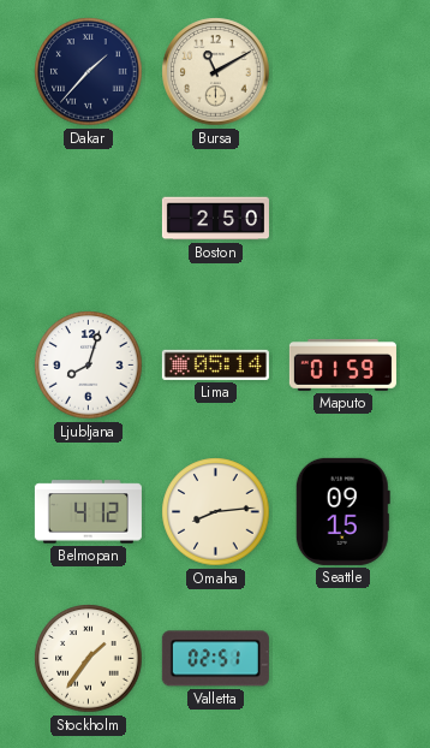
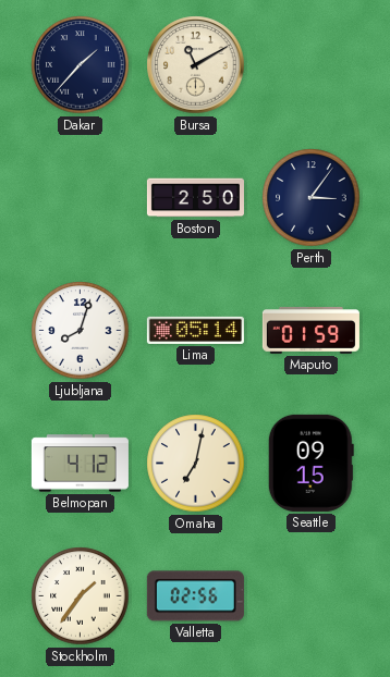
Perth: none -> 3:06 (312, 198)
Omaha: 8:14 -> 7:02 (196, 464)
Valletta: 02:51 -> 02:56 (195, 596)
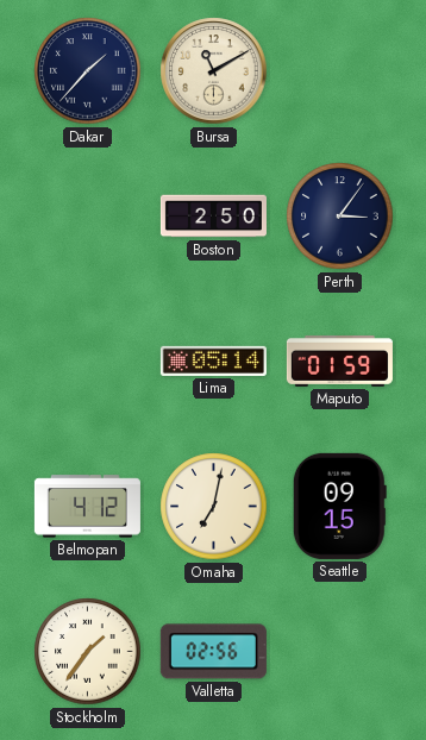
Ljubljana: 8:03 -> none (81, 331)
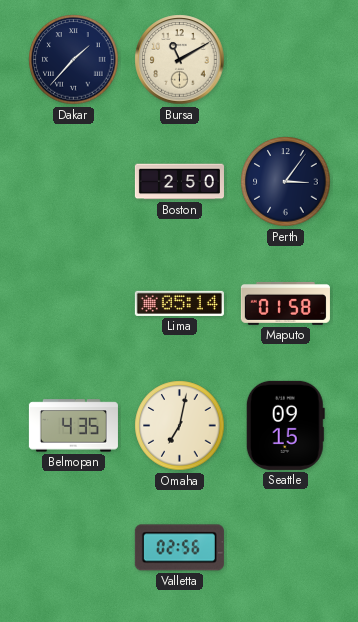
Maputo: 01:59 -> 01:58 (285, 303)
Belmopan: 4:12 -> 4:35 (73, 426)
Stockholm: 1:36 -> none (88, 652)
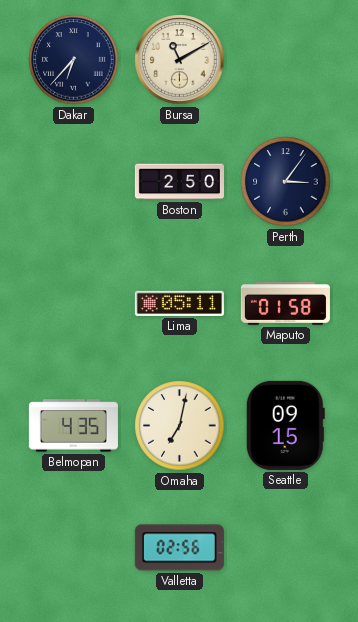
Dakar: 1:37 -> 6:37 (74, 60)
Lima: 05:14 -> 05:11 (179, 303)
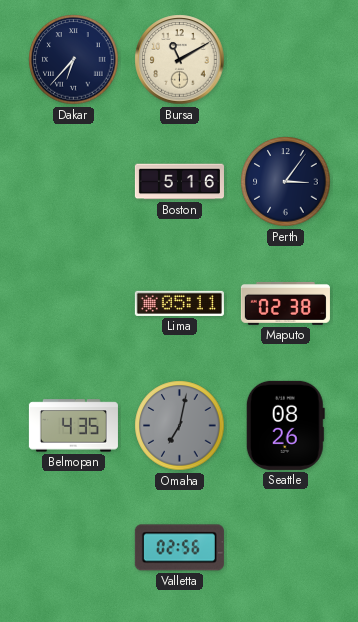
Boston: 2:50 -> 5:16 (179, 182)
Maputo: 01:58 -> 02:38 (285, 303)
Omaha dial: cream -> grey (180, 426)
Seattle: 09:15 -> 08:26 (285, 425)
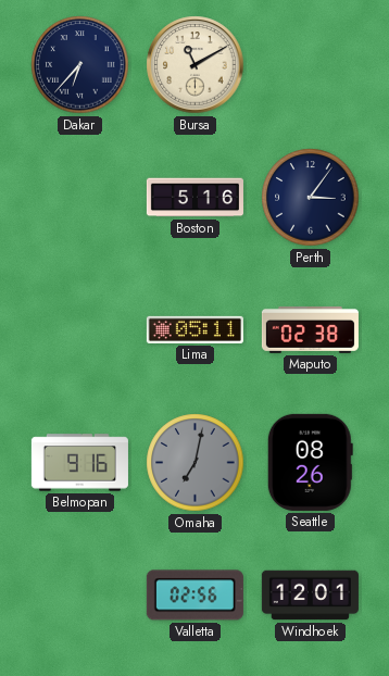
Belmopan: 4:35 -> 9:16 (79, 463)
Windhoek: none -> 12:01 (310, 596)
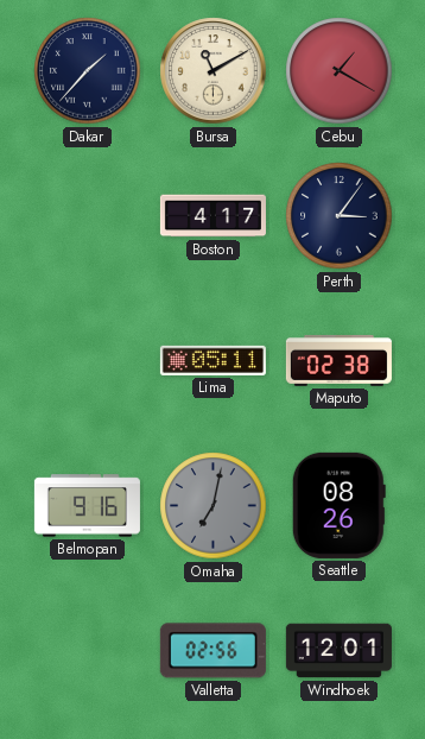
Dakar: 6:37 -> 1:37 (88, 71)
Cebu: none -> 1:20 (340, 71)
Boston: 5:16 -> 4:17 (213, 216)
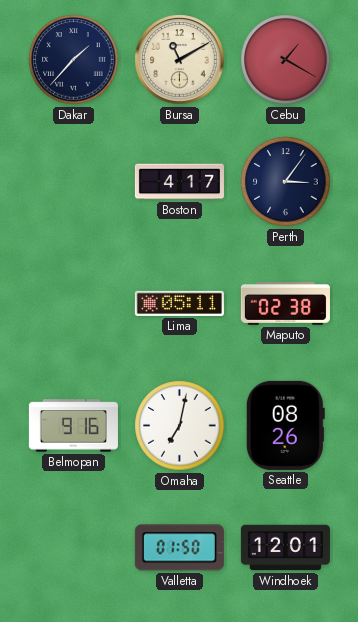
Omaha dial: grey -> white (180, 426)
Valletta: 02:56 -> 01:50 (179, 548)
